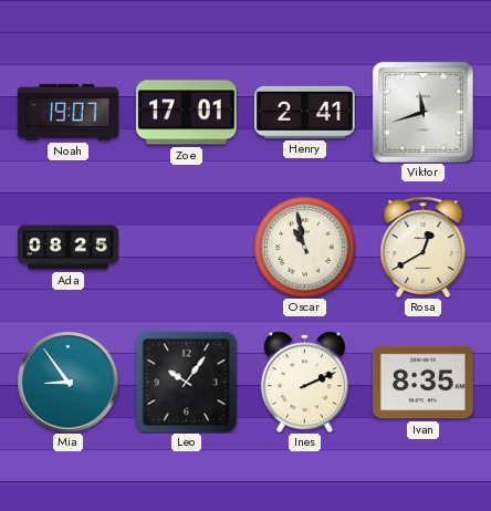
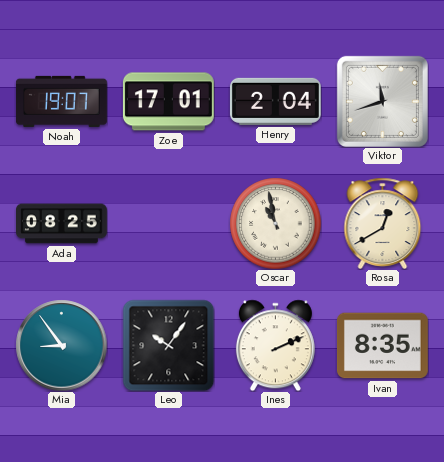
Henry: 2:41 -> 2:04 (275, 101)
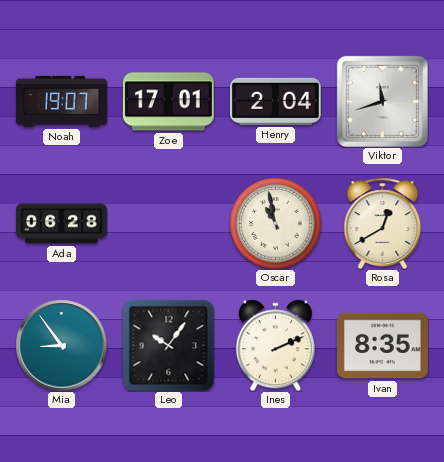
Ada: 08:25 -> 06:28 (62, 224)
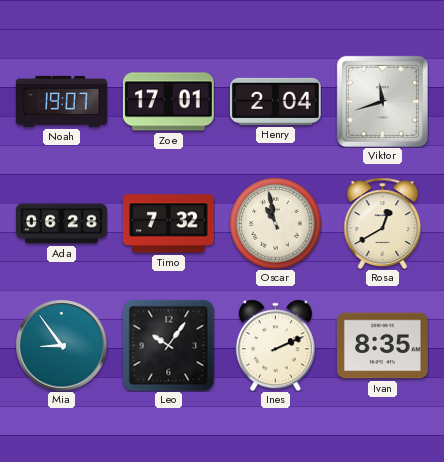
Timo: none -> 7:32 (168, 224)
